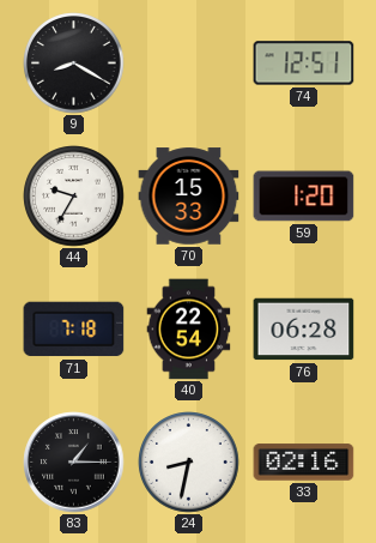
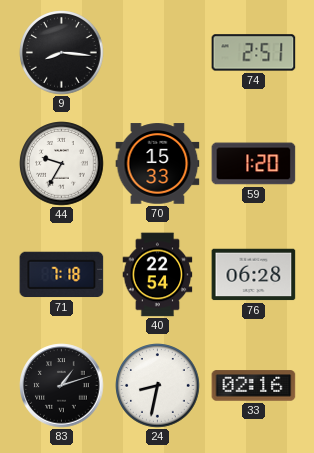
9: 8:20 -> 8:16 (62, 53)
74: 12:51 -> 2:51 (254, 53)
83: 1:15 -> 1:12 (62, 386)
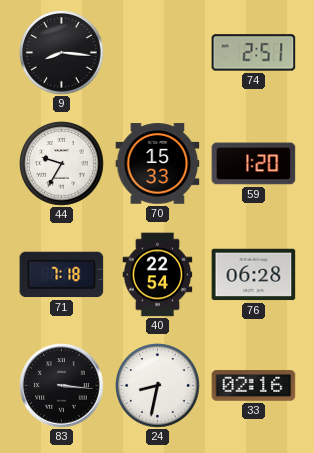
83: 1:12 -> 3:16 (62, 386)
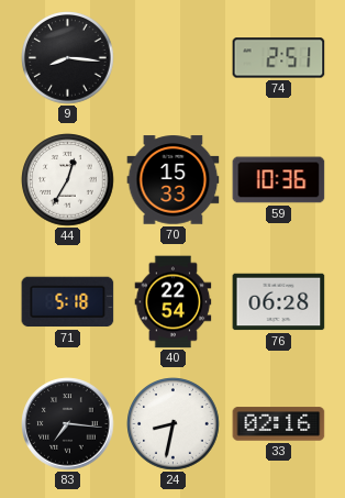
44: 9:35 -> 12:35 (68, 180)
59: 1:20 -> 10:36 (279, 180)
71: 7:18 -> 5:18 (68, 302)
83: 3:16 -> 7:16 (68, 424)
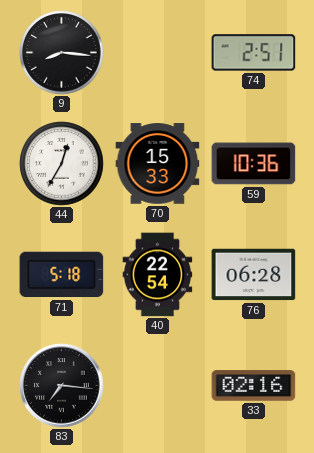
24: 8:32 -> none (174, 424)
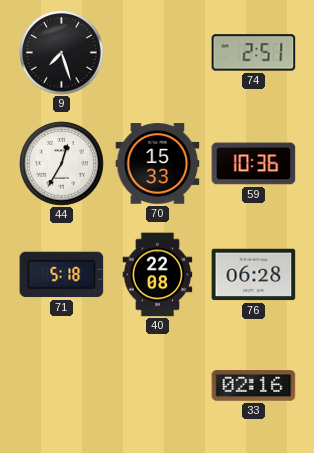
9: 8:16 -> 7:27 (62, 53)
40: 22:54 -> 22:08 (158, 275)
83: 7:16 -> none (62, 386)
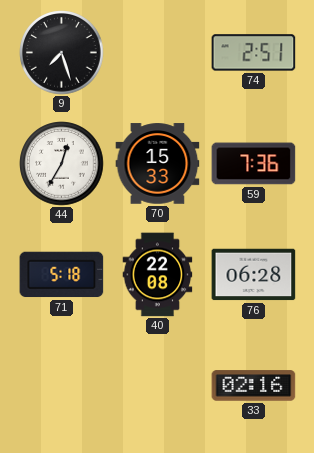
59: 10:36 -> 7:36 (254, 164)
